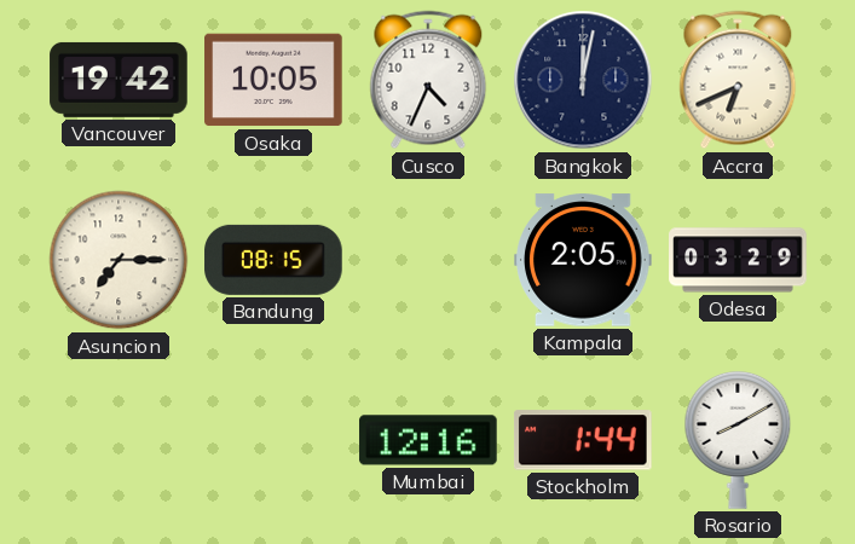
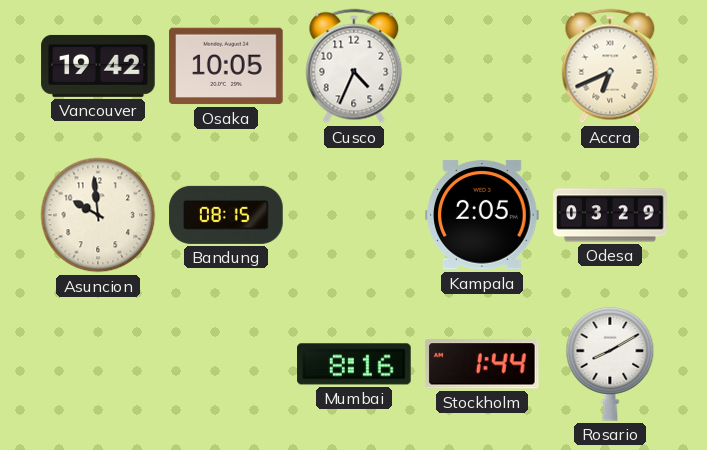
Bangkok: 12:02 -> none (583, 80)
Asuncion: 7:15 -> 9:59 (98, 215)
Mumbai: 12:16 -> 8:16 (354, 364)
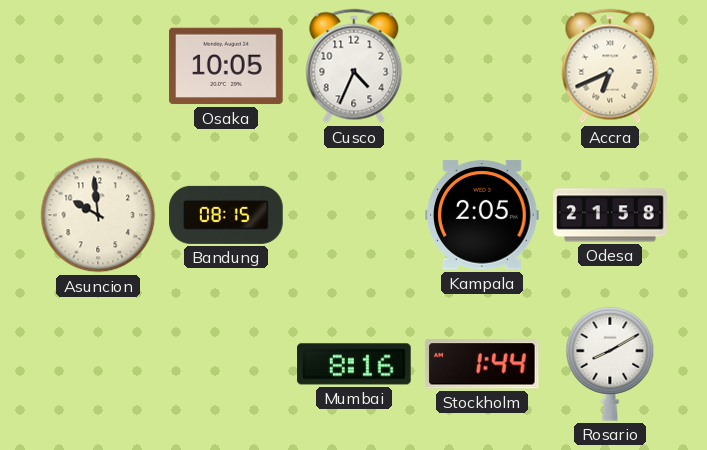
Vancouver: 19:42 -> none (98, 66)
Odesa: 03:29 -> 21:58 (610, 215)
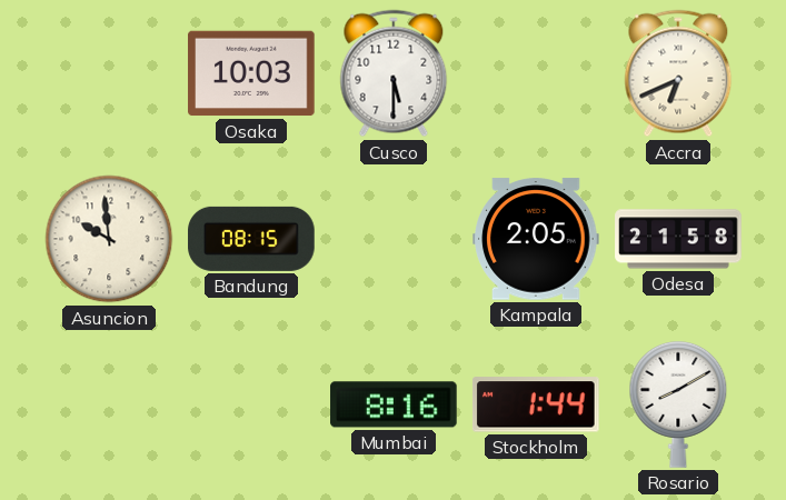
Osaka: 10:05 -> 10:03 (251, 73)
Cusco: 4:34 -> 5:30 (394, 73)
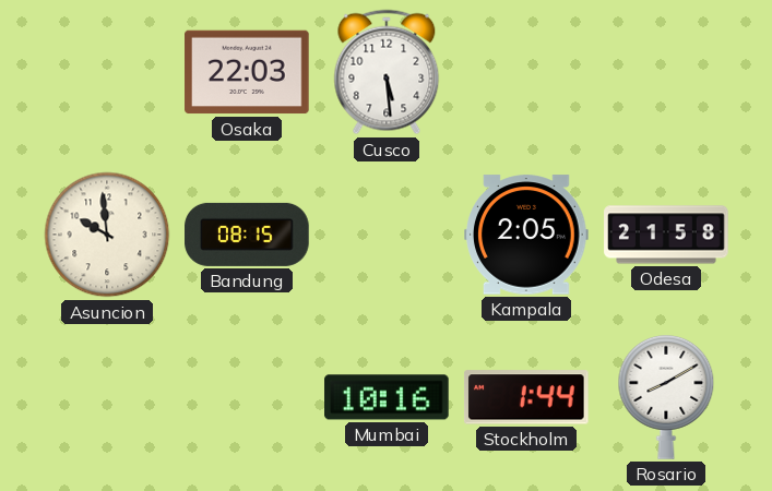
Osaka: 10:03 -> 22:03 (247, 72)
Cusco: 5:30 -> 5:29 (387, 72)
Accra: 6:41 -> none (678, 73)
Mumbai: 8:16 -> 10:16 (387, 397)
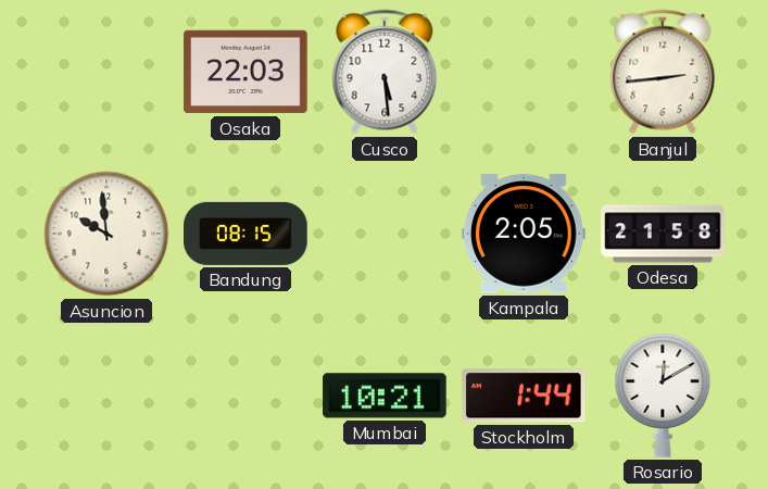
Banjul: none -> 2:44 (663, 72)
Mumbai: 10:16 -> 10:21 (385, 396)
Rosario: 8:10 -> 12:10 (663, 396)
